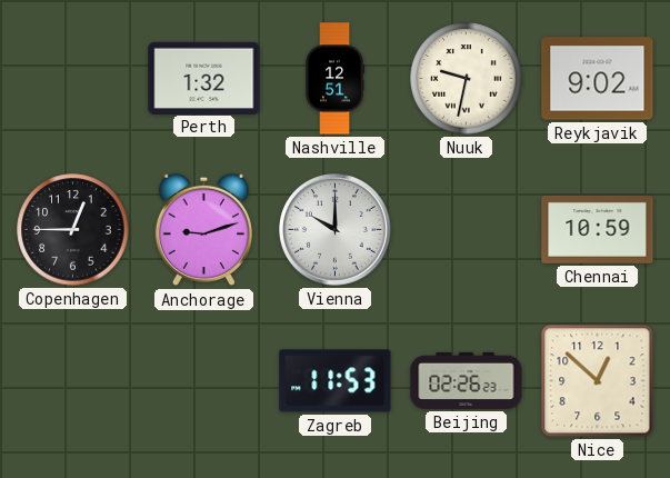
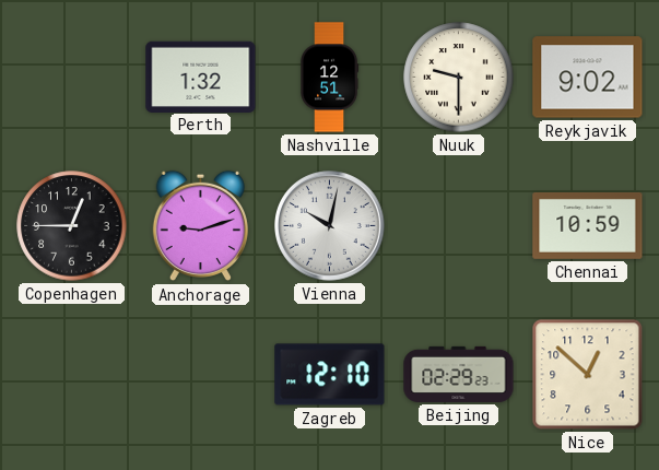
Nuuk: 9:32 -> 9:30 (459, 78)
Vienna: 10:00 -> 10:02 (330, 226)
Zagreb: 11:53 -> 12:10 (330, 375)
Beijing: 02:26 -> 02:29 (459, 374)
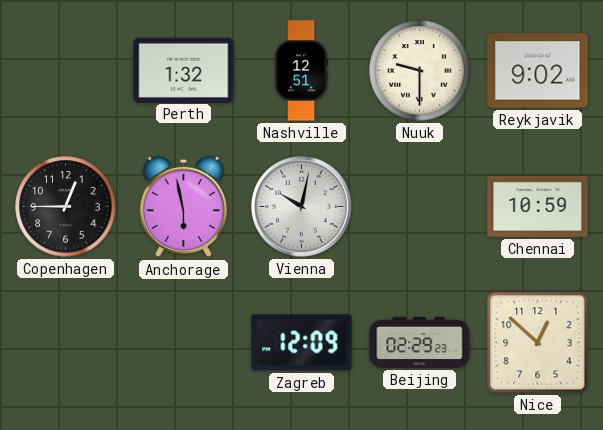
Anchorage: 9:12 -> 5:58 (183, 207)
Zagreb: 12:10 -> 12:09 (302, 343)
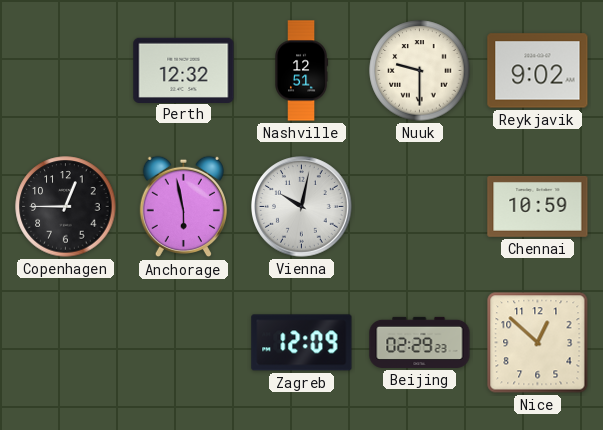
Perth: 1:32 -> 12:32 (184, 70)
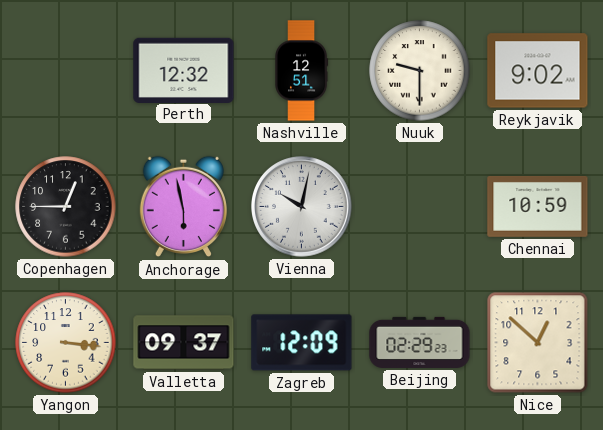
Yangon: none -> 3:16 (66, 343)
Valletta: none -> 09:37 (184, 343)
